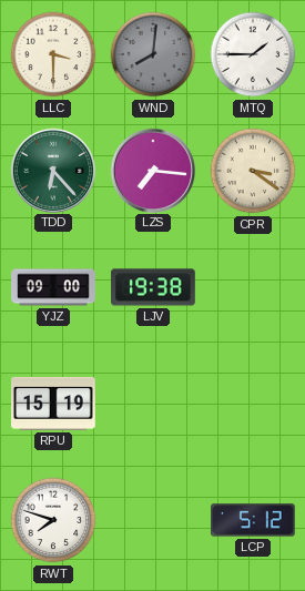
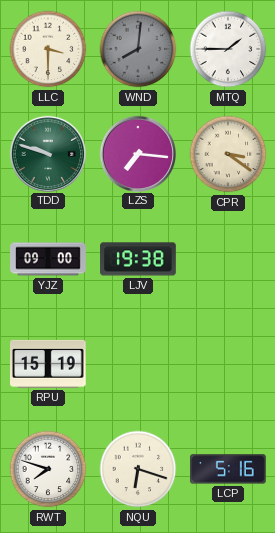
TDD: 6:23 -> 9:48 (47, 153)
NQU: none -> 6:18 (138, 469)
LCP: 5:12 -> 5:16 (229, 469)
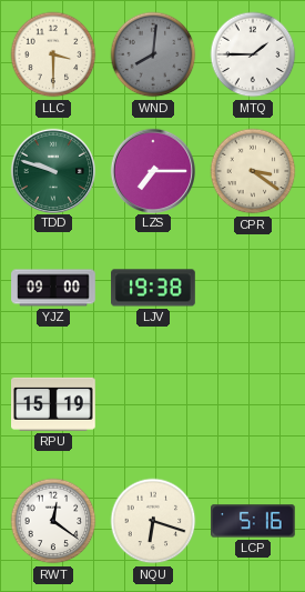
LZS: 7:16 -> 7:15 (152, 170)
RWT: 7:48 -> 12:21 (53, 521)
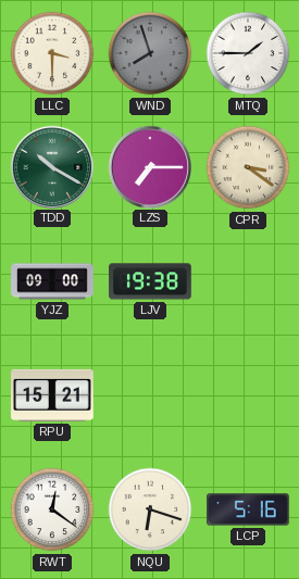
WND: 8:01 -> 7:57 (150, 53)
TDD: 9:48 -> 10:20 (51, 166)
RPU: 15:19 -> 15:21 (53, 395)
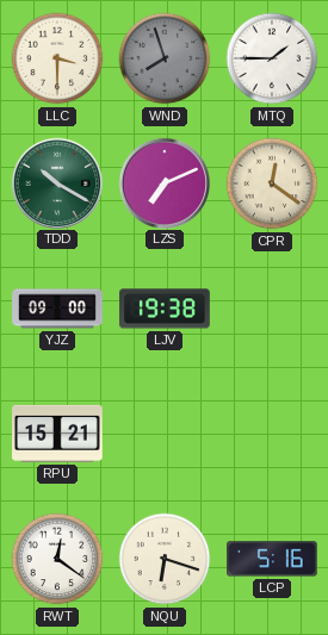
LZS: 7:15 -> 7:11 (163, 182)
CPR: 3:21 -> 12:21 (272, 183)
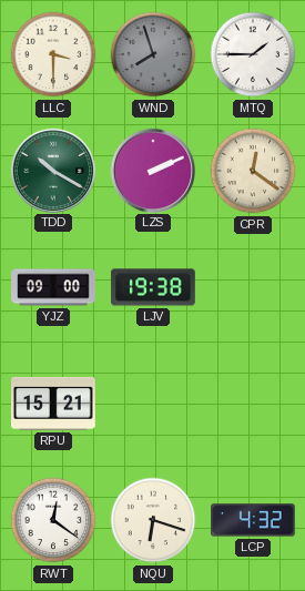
LZS: 7:11 -> 2:11 (152, 170)
LCP: 5:16 -> 4:32 (254, 520)
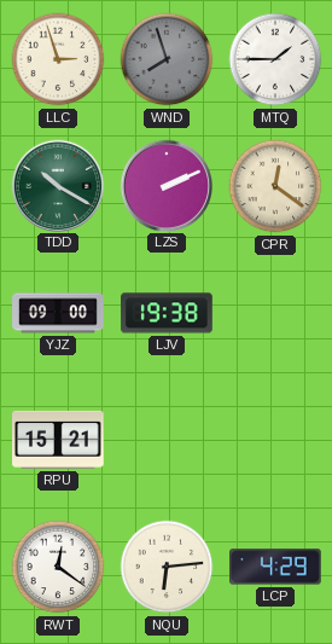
LLC: 3:30 -> 2:57 (58, 59)
NQU: 6:18 -> 6:14 (167, 567)
LCP: 4:32 -> 4:29 (276, 567)
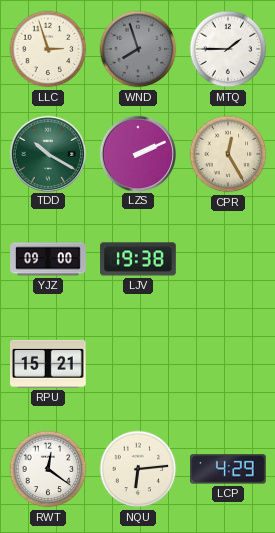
CPR: 12:21 -> 12:25 (228, 154)
